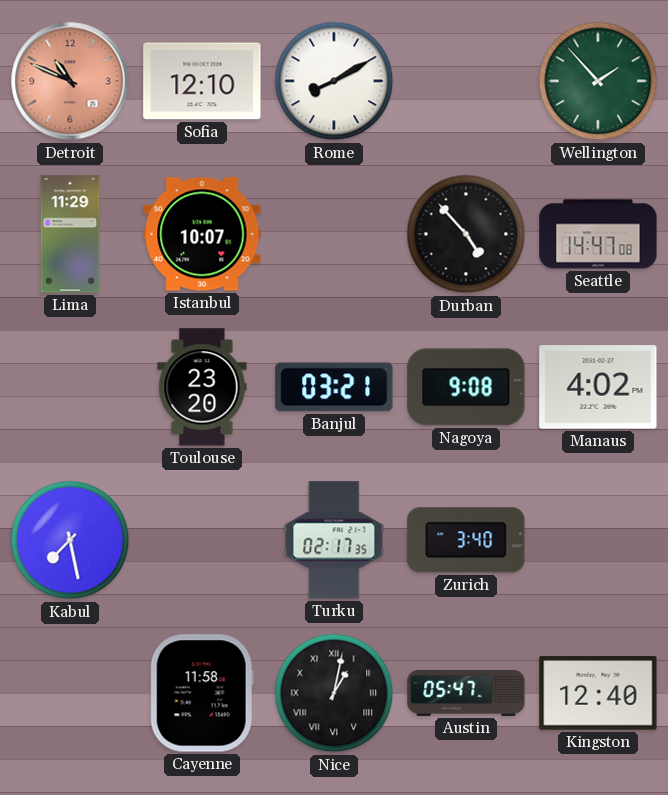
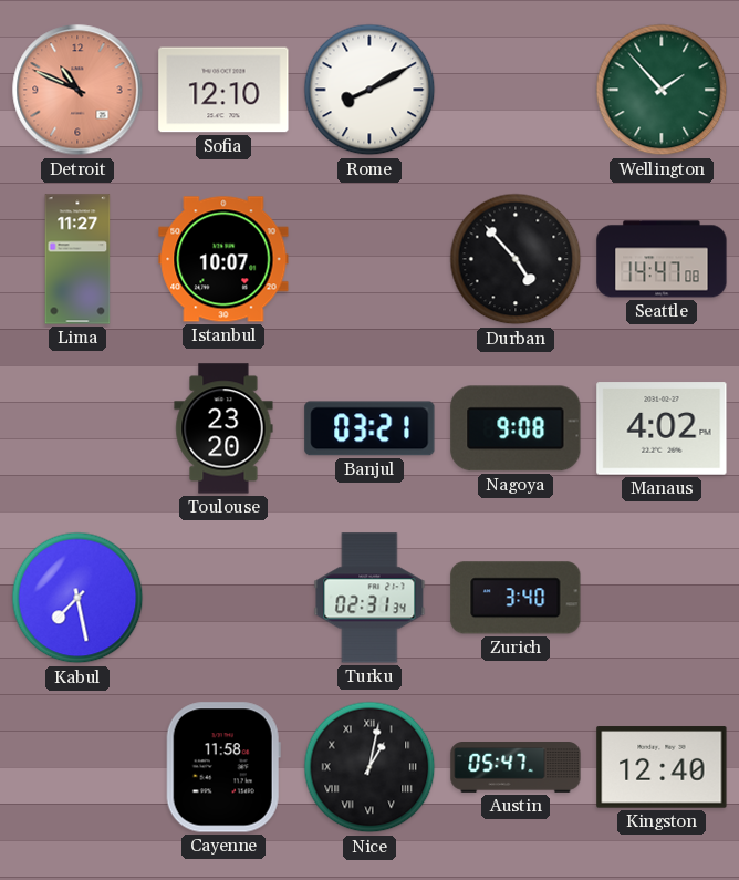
Lima: 11:29 -> 11:27 (77, 259)
Turku: 02:17 -> 02:31 (369, 598)
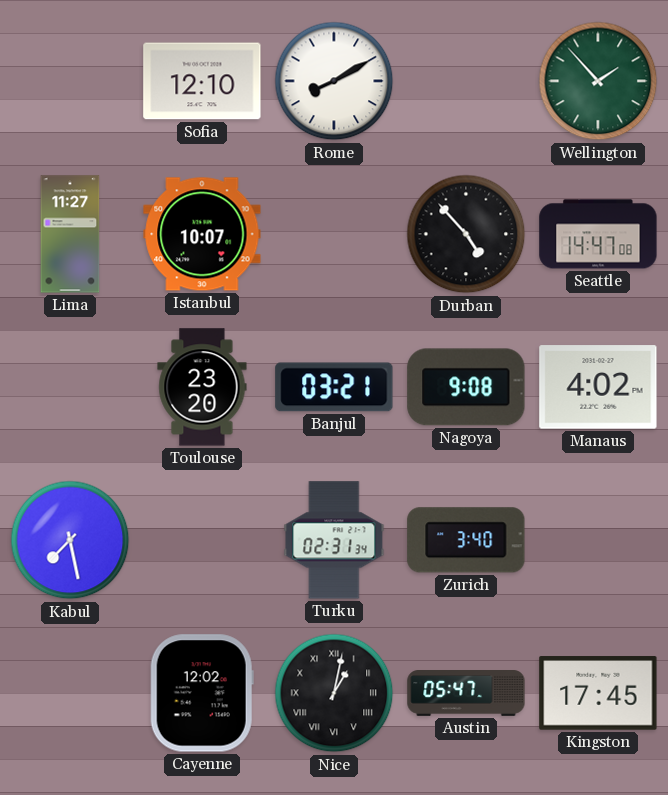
Detroit: 10:49 -> none (77, 90)
Cayenne: 11:58 -> 12:02 (202, 693)
Kingston: 12:40 -> 17:45 (598, 693)
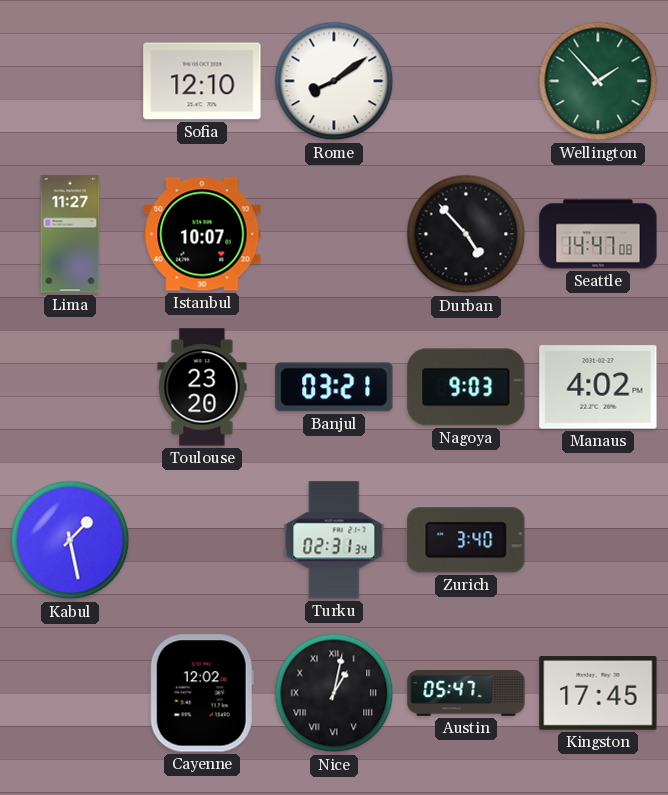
Rome: 8:10 -> 8:09 (334, 81)
Nagoya: 9:08 -> 9:03 (466, 387)
Kabul: 7:28 -> 1:28 (70, 540)
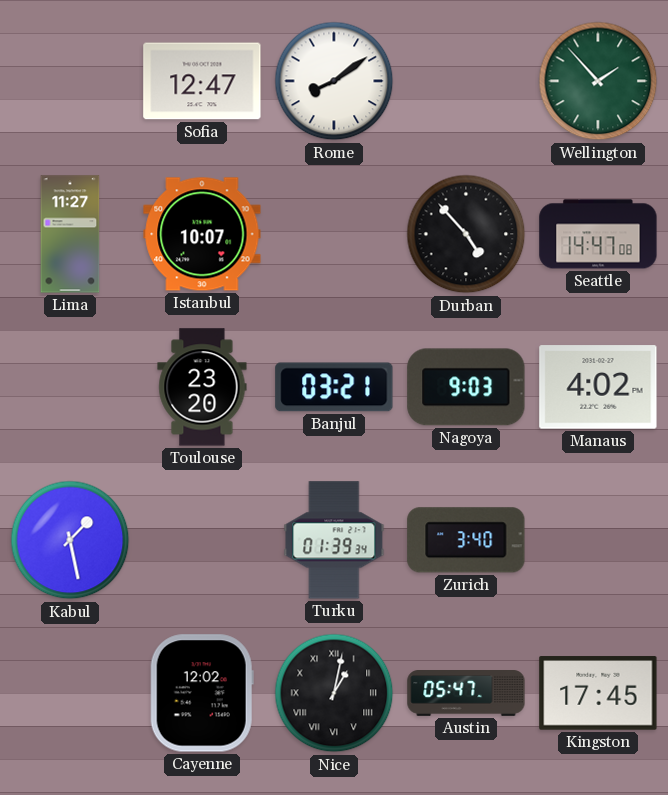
Sofia: 12:10 -> 12:47 (202, 81)
Turku: 02:31 -> 01:39 (334, 540)
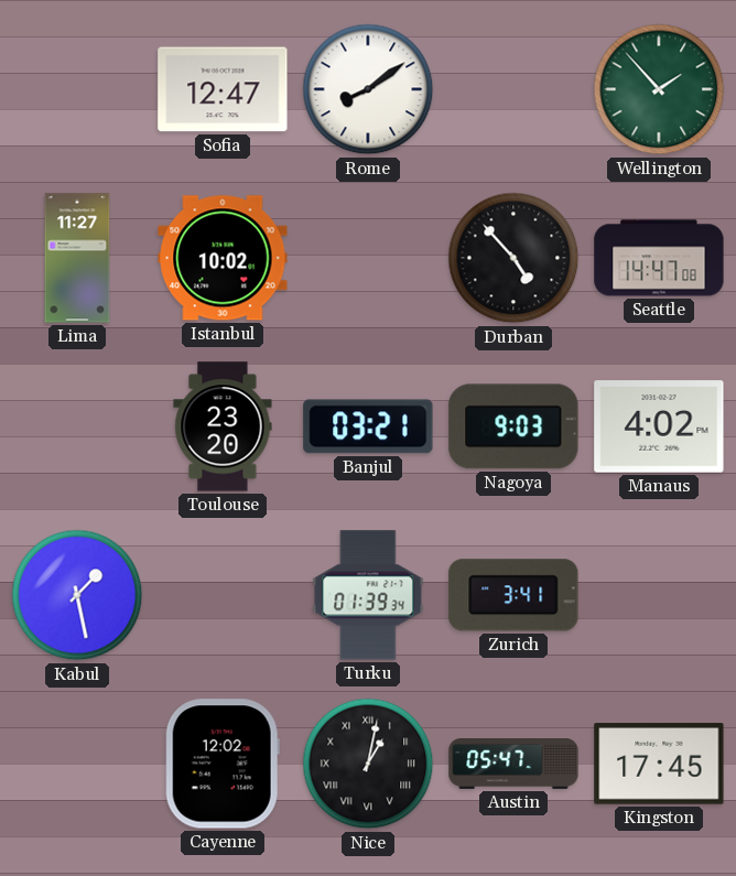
Istanbul: 10:07 -> 10:02 (223, 258)
Zurich: 3:40 -> 3:41 (513, 595)
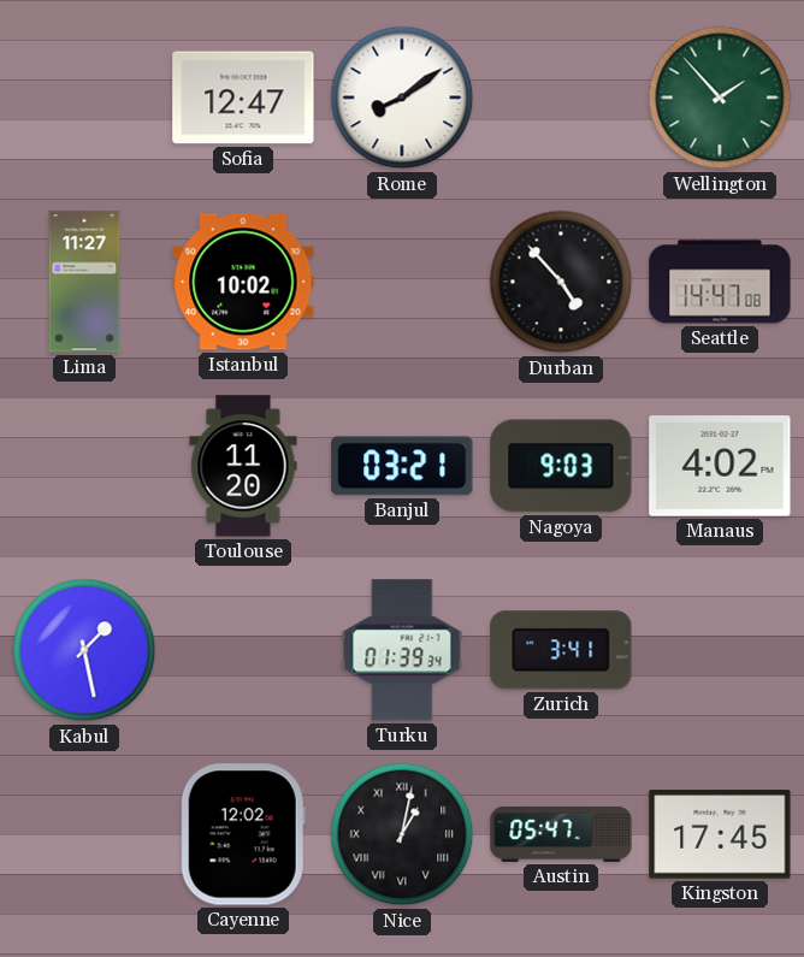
Toulouse: 23:20 -> 11:20 (243, 466)
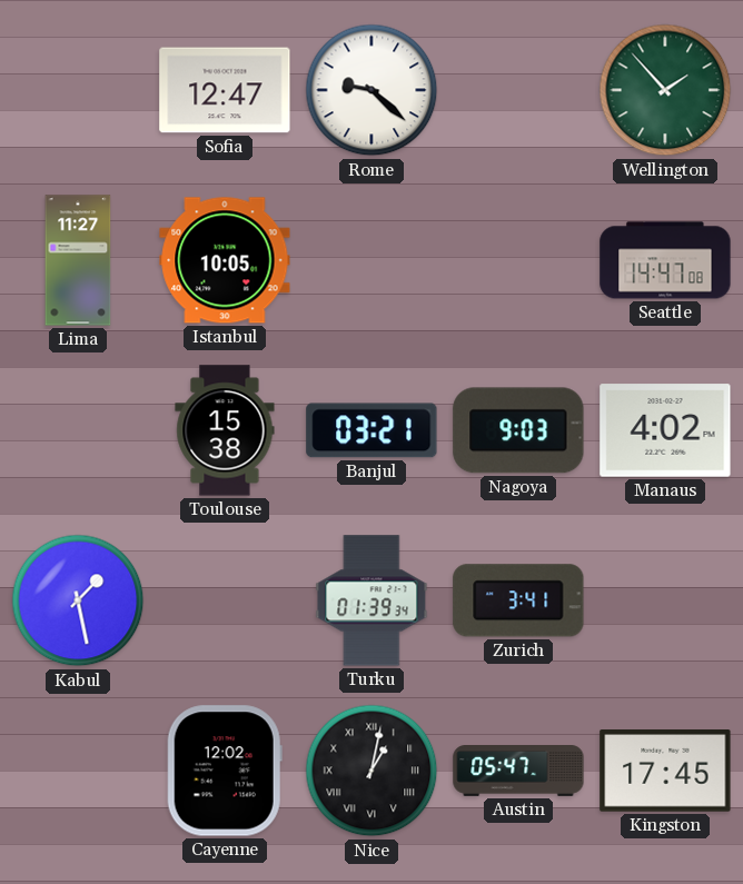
Rome: 8:09 -> 9:22 (371, 90)
Istanbul: 10:02 -> 10:05 (225, 260)
Durban: 4:53 -> none (561, 282)
Toulouse: 11:20 -> 15:38 (225, 430)
